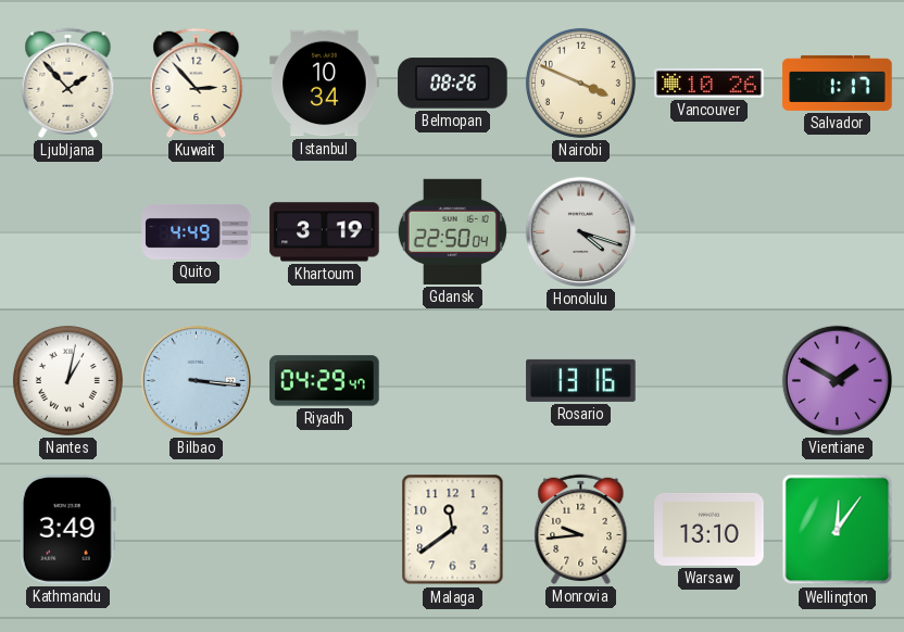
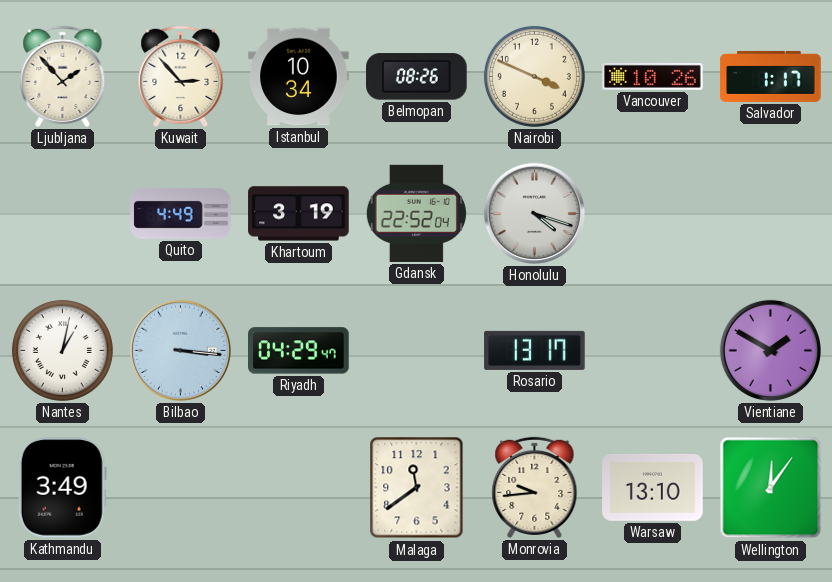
Gdansk: 22:50 -> 22:52 (416, 213)
Rosario: 13:16 -> 13:17 (535, 350)
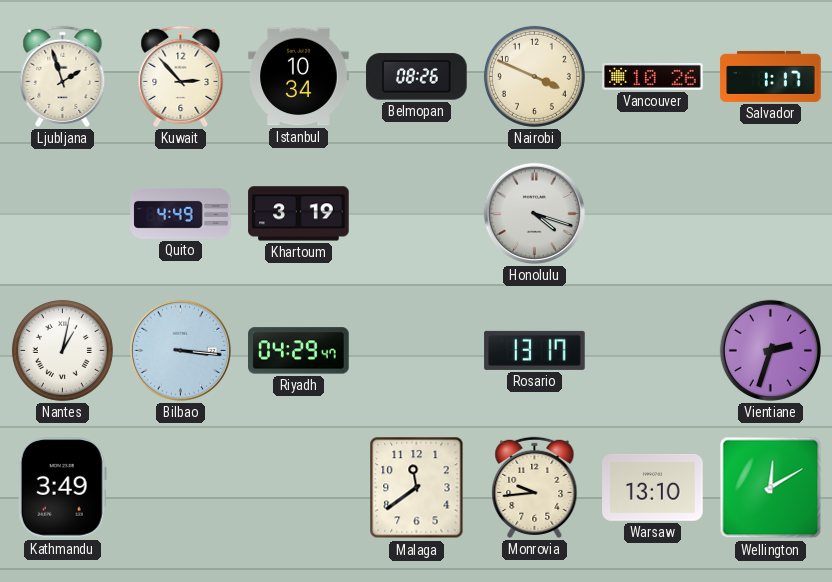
Ljubljana: 1:53 -> 1:57 (63, 76)
Gdansk: 22:52 -> none (416, 213)
Vientiane: 1:50 -> 2:33 (770, 350)
Wellington: 12:06 -> 12:10 (771, 488)
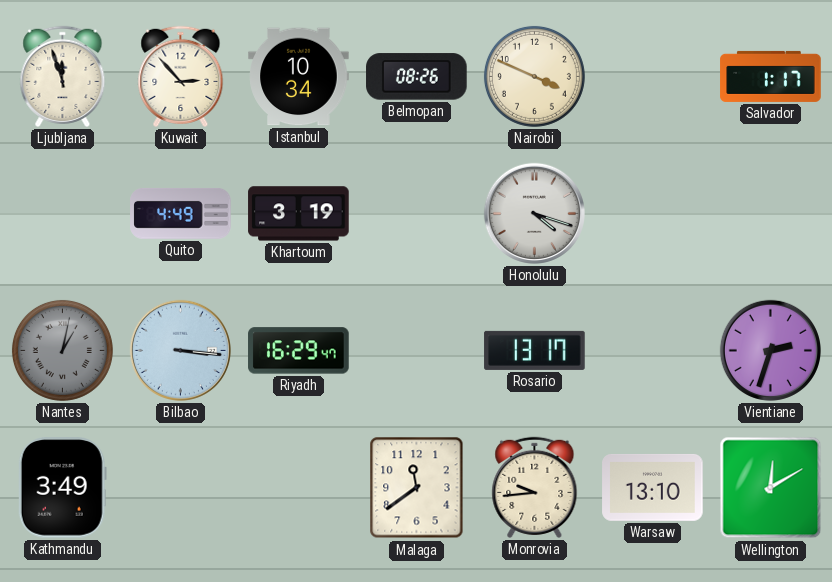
Ljubljana: 1:57 -> 11:57 (63, 76)
Vancouver: 10:26 -> none (653, 76)
Nantes dial: white -> grey (62, 350)
Riyadh: 04:29 -> 16:29 (299, 351)
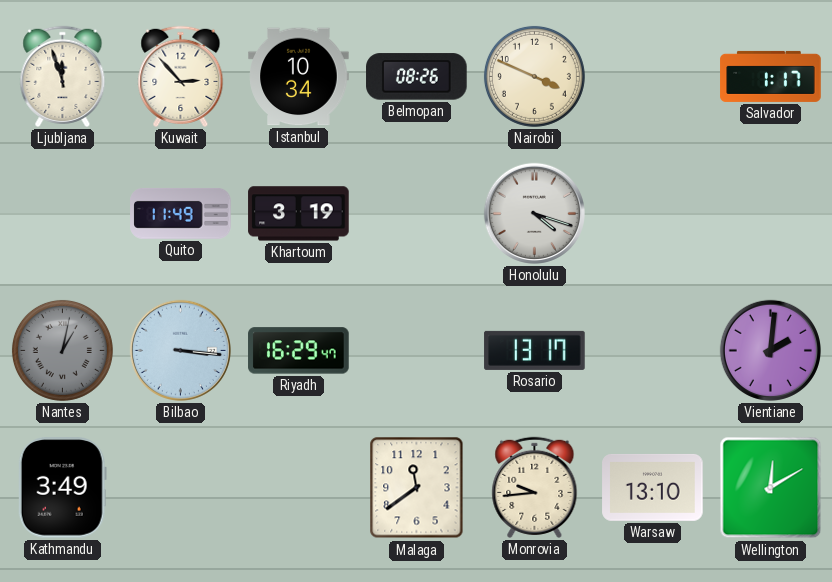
Quito: 4:49 -> 11:49 (181, 213)
Vientiane: 2:33 -> 2:01 (770, 350)
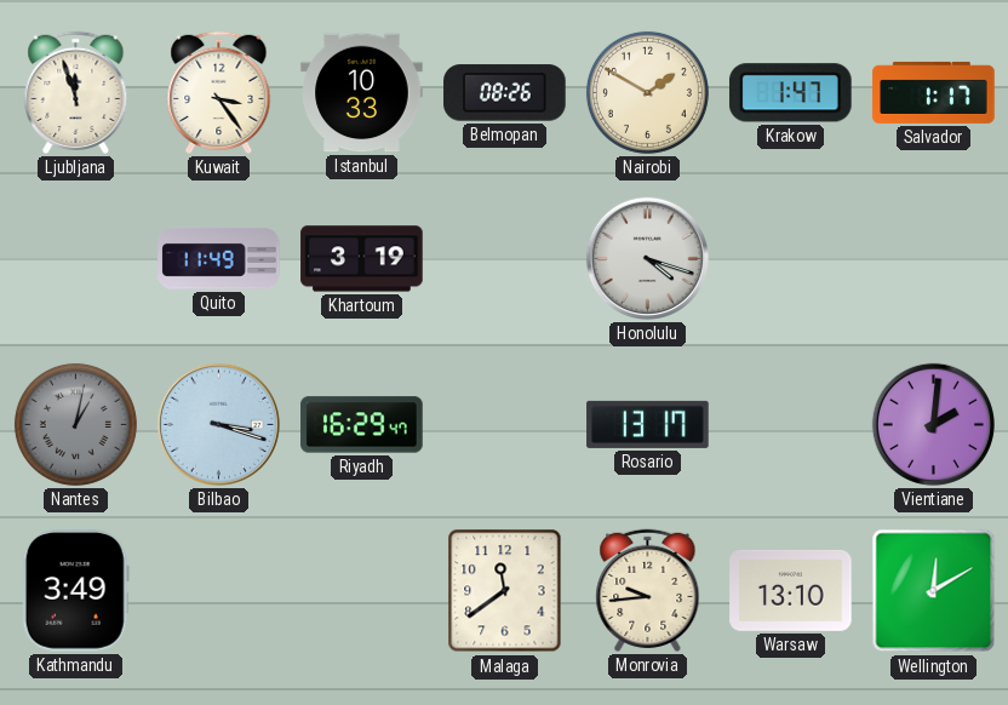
Kuwait: 2:53 -> 3:24 (219, 92)
Istanbul: 10:34 -> 10:33 (362, 93)
Nairobi: 3:49 -> 1:50 (647, 92)
Krakow: none -> 1:47 (791, 93)
Bilbao: 3:16 -> 3:18 (218, 424)
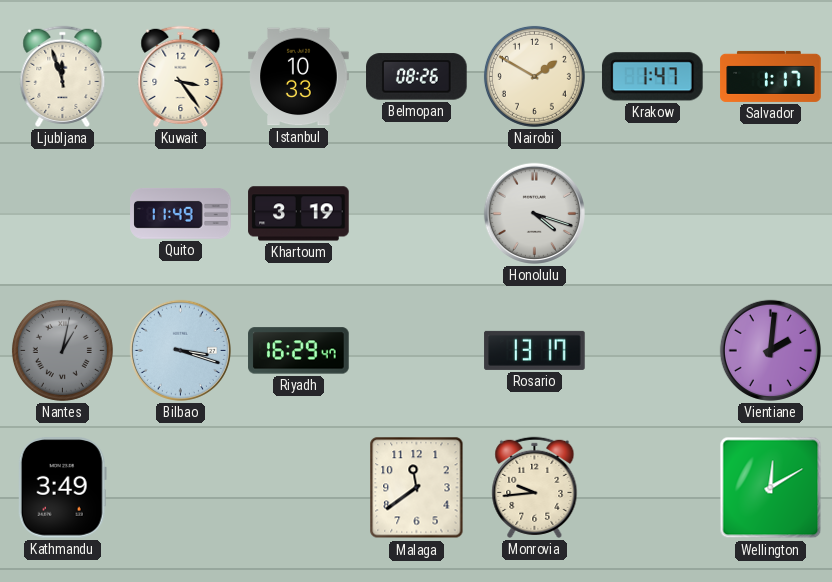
Warsaw: 13:10 -> none (791, 591)
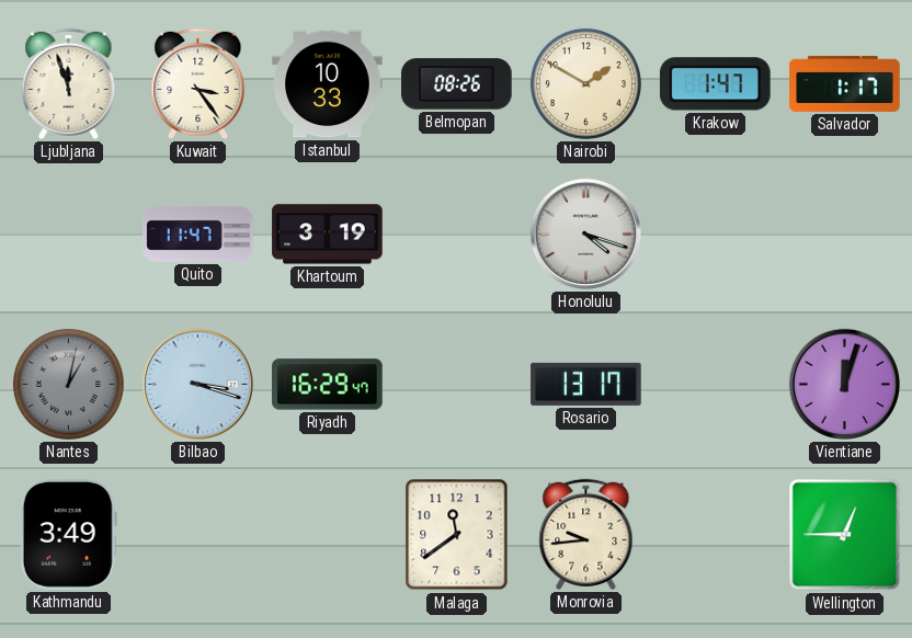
Quito: 11:49 -> 11:47 (198, 233)
Vientiane: 2:01 -> 12:03 (844, 384)
Wellington: 12:10 -> 12:45 (845, 535)
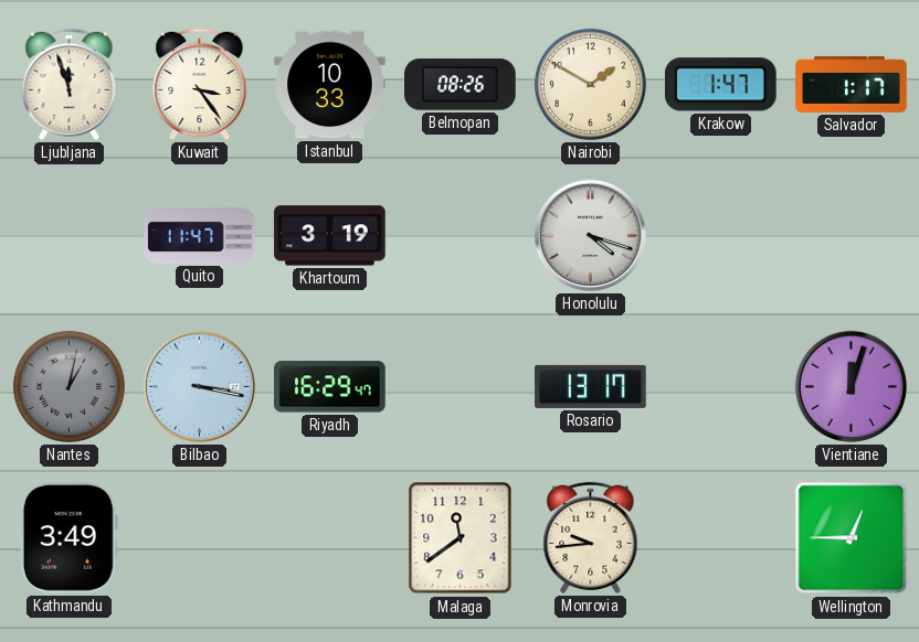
Bilbao: 3:18 -> 3:17 (199, 386)
